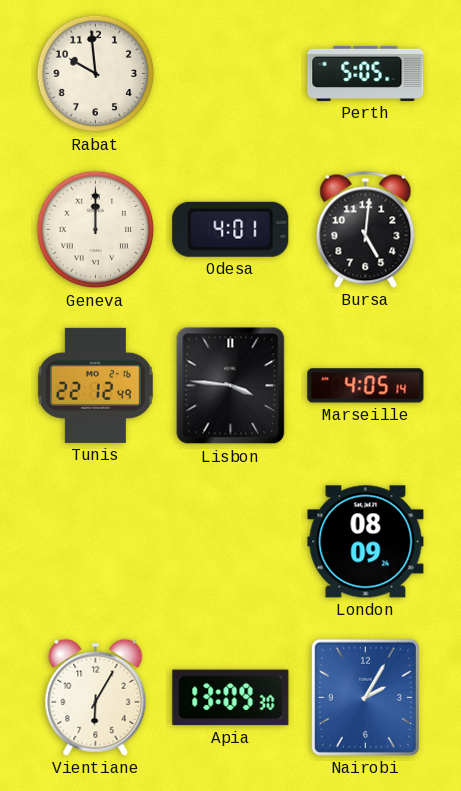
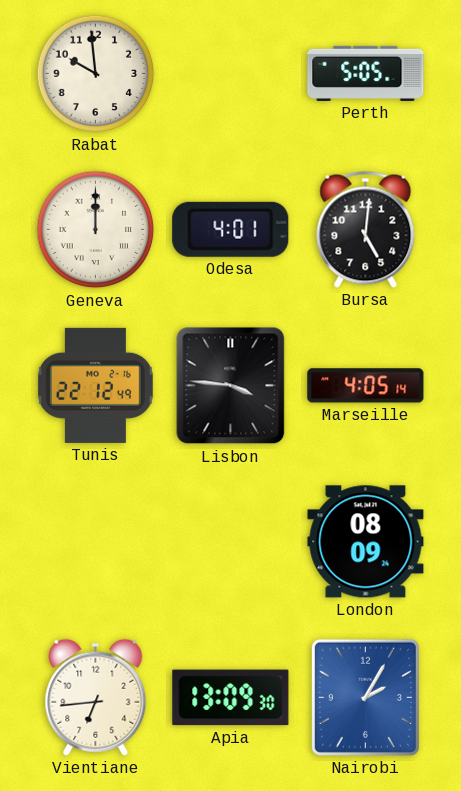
Vientiane: 6:05 -> 6:44 (96, 697)
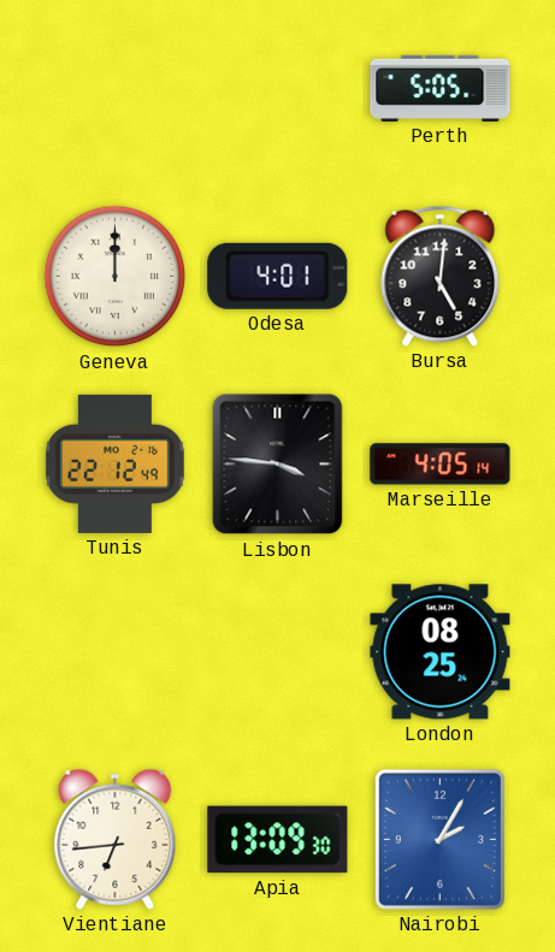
Rabat: 9:59 -> none (96, 74)
London: 08:09 -> 08:25 (441, 652)
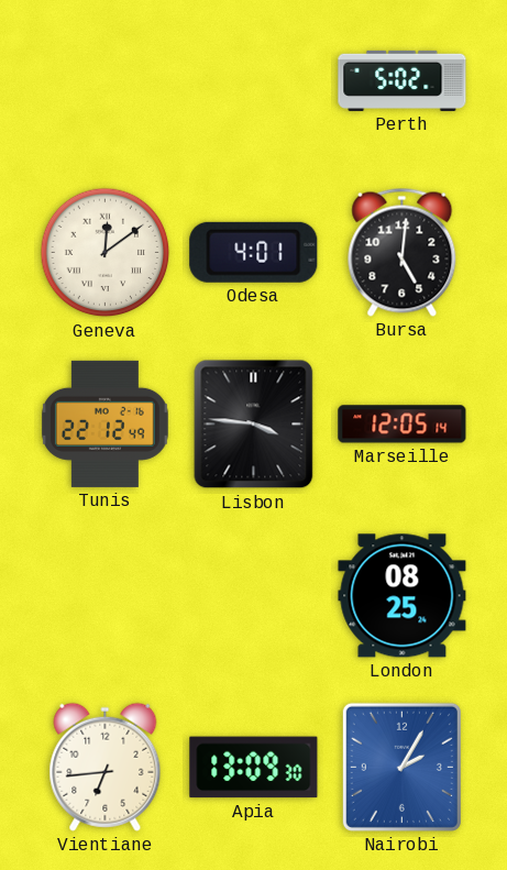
Perth: 5:05 -> 5:02 (403, 80)
Geneva: 12:00 -> 12:09 (106, 253)
Marseille: 4:05 -> 12:05 (403, 425)
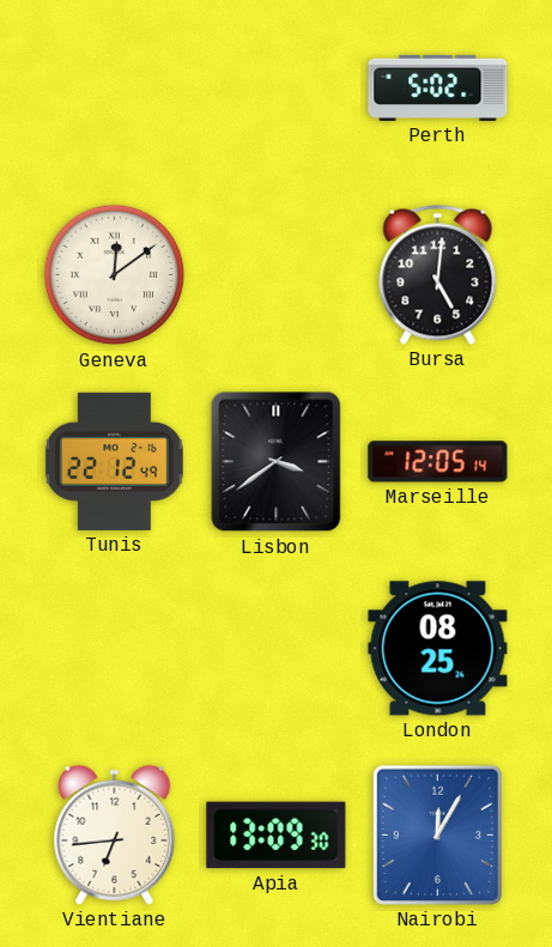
Odesa: 4:01 -> none (254, 252)
Lisbon: 3:46 -> 3:39 (277, 462)
Nairobi: 2:05 -> 12:05 (437, 834)
